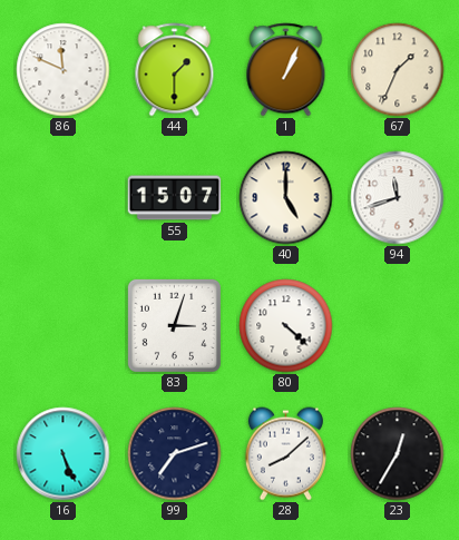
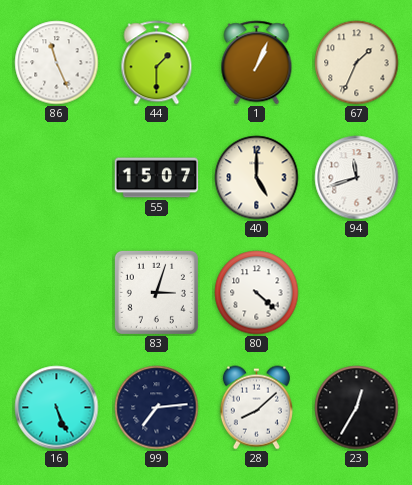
86: 11:49 -> 11:26 (57, 63)
99: 7:12 -> 7:14 (157, 408)
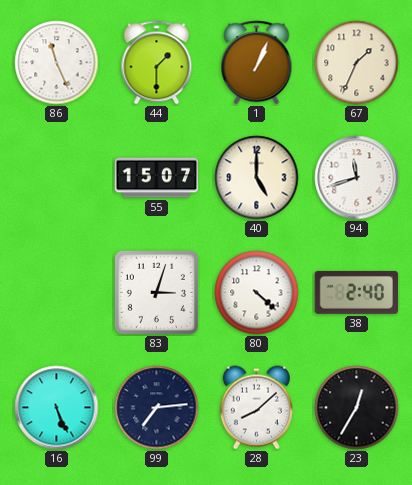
38: none -> 2:40 (357, 292)
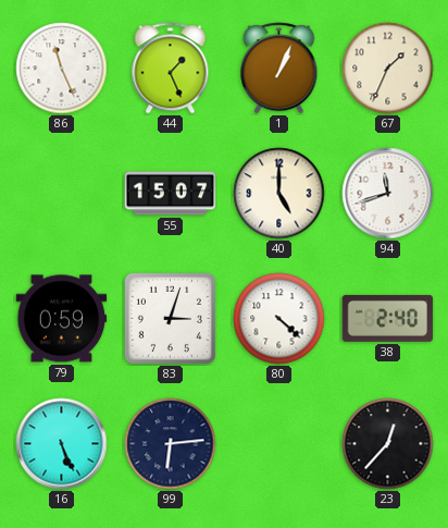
44: 1:30 -> 1:26 (171, 69)
79: none -> 0:59 (62, 319)
99: 7:14 -> 6:14 (171, 444)
28: 8:08 -> none (256, 408)
23: 12:35 -> 12:37 (388, 444)
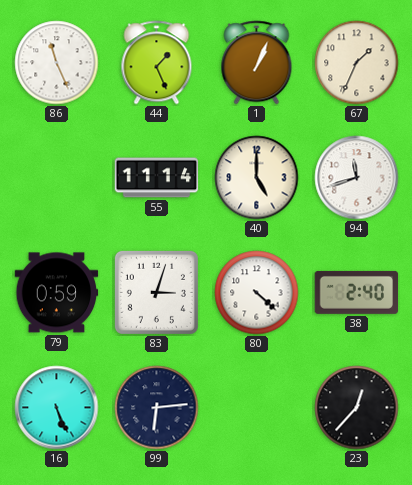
55: 15:07 -> 11:14 (157, 178)
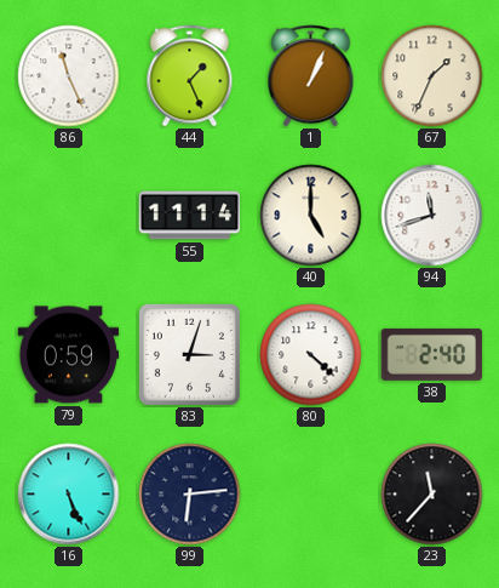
23: 12:37 -> 11:37 (432, 495)
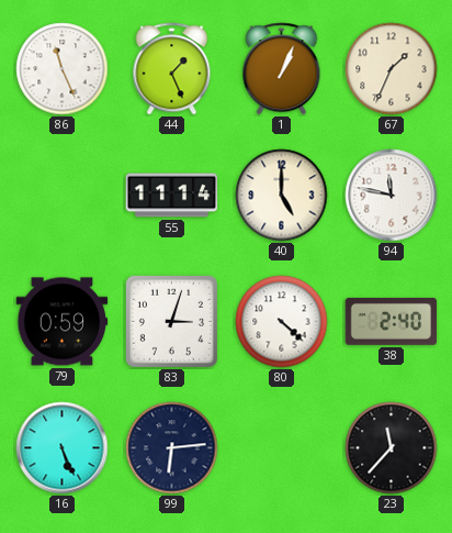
94: 11:42 -> 11:47 (392, 196)
